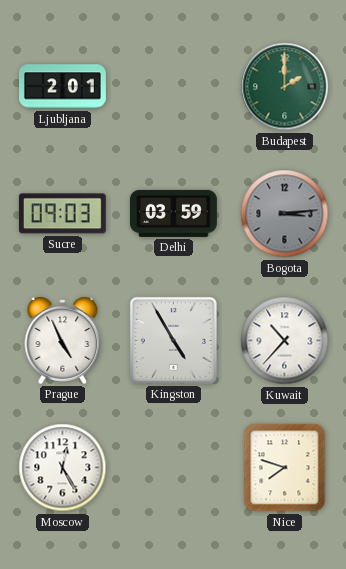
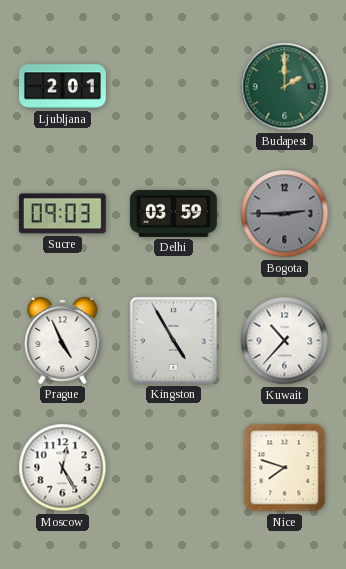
Bogota: 3:14 -> 2:45 (285, 214)
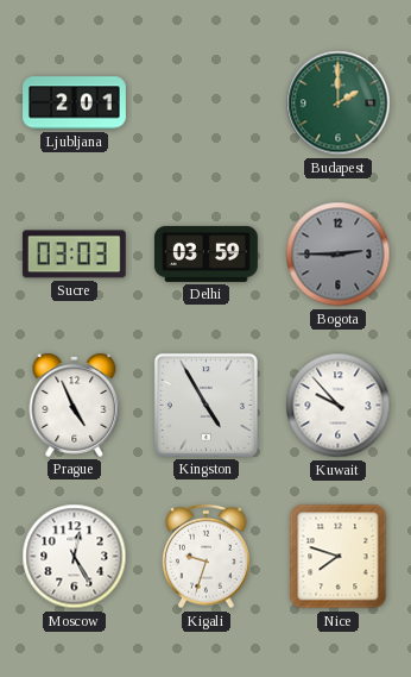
Sucre: 09:03 -> 03:03 (74, 255)
Kuwait: 10:37 -> 9:53 (339, 406)
Kigali: none -> 9:33 (207, 557)
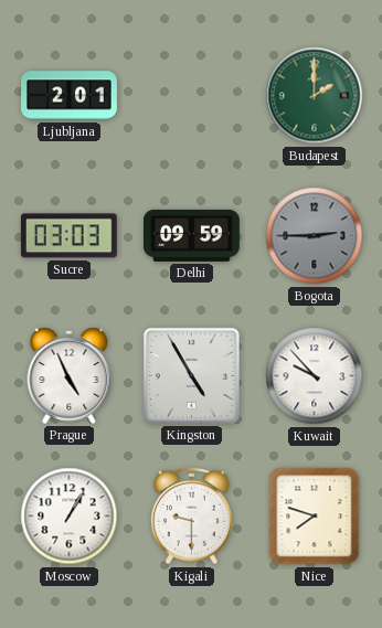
Delhi: 03:59 -> 09:59 (191, 235)
Moscow: 12:25 -> 1:05 (70, 517)
Kigali: 9:33 -> 9:30 (192, 517)
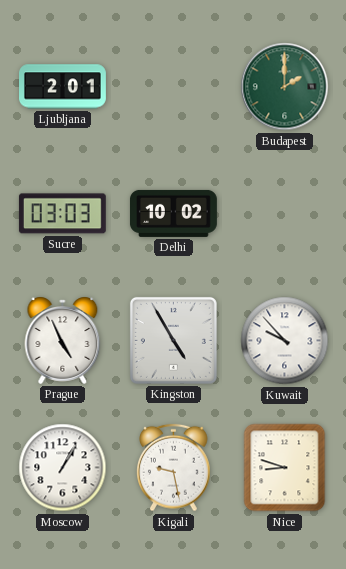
Delhi: 09:59 -> 10:02 (173, 213)
Bogota: 2:45 -> none (315, 236)
Kigali: 9:30 -> 9:28 (174, 468)
Nice: 7:48 -> 8:48 (285, 468)
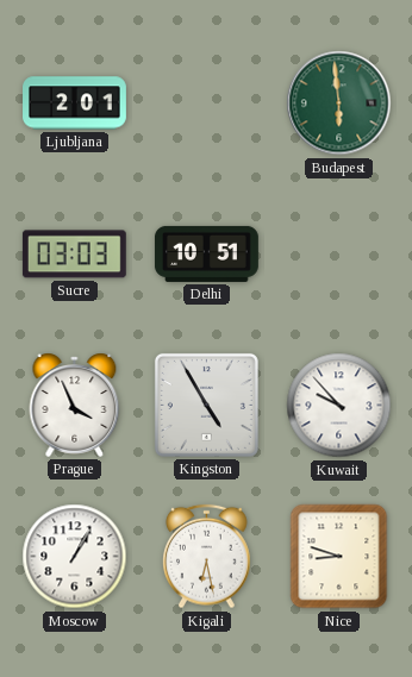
Budapest: 2:00 -> 5:59 (339, 104)
Delhi: 10:02 -> 10:51 (206, 253)
Prague: 4:56 -> 3:56 (75, 405)
Kigali: 9:28 -> 6:28 (207, 557)
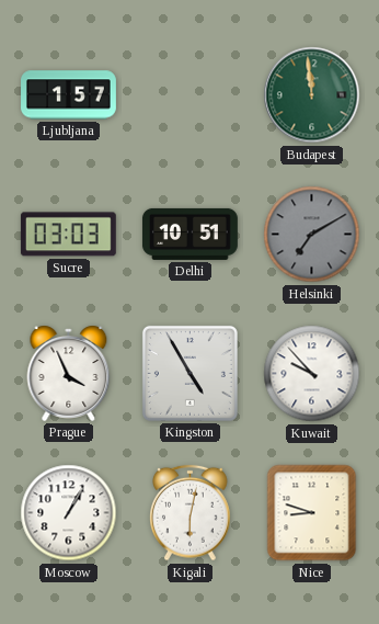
Ljubljana: 2:01 -> 1:57 (69, 95)
Budapest: 5:59 -> 11:59 (312, 95)
Helsinki: none -> 7:10 (312, 235)
Kigali: 6:28 -> 6:02 (191, 513)
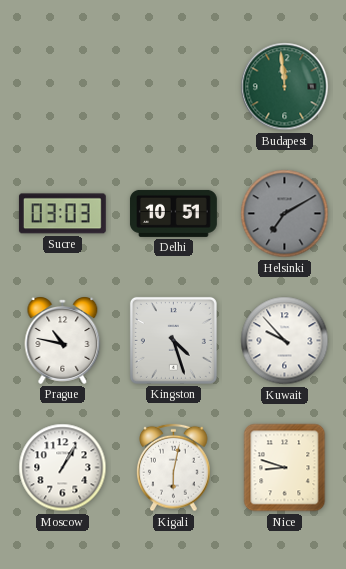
Ljubljana: 1:57 -> none (69, 95)
Prague: 3:56 -> 10:47 (63, 340)
Kingston: 4:55 -> 4:27 (173, 340)
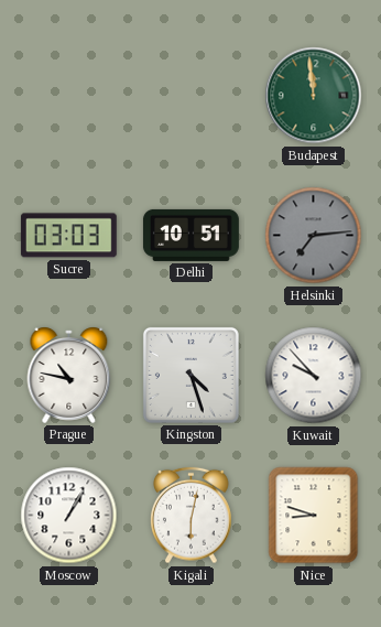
Helsinki: 7:10 -> 7:14 (314, 236)
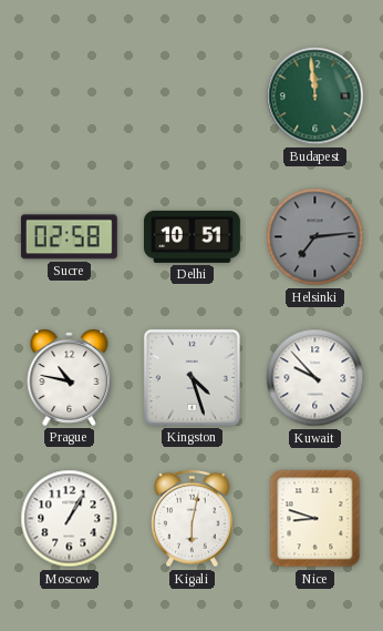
Sucre: 03:03 -> 02:58 (69, 237)
